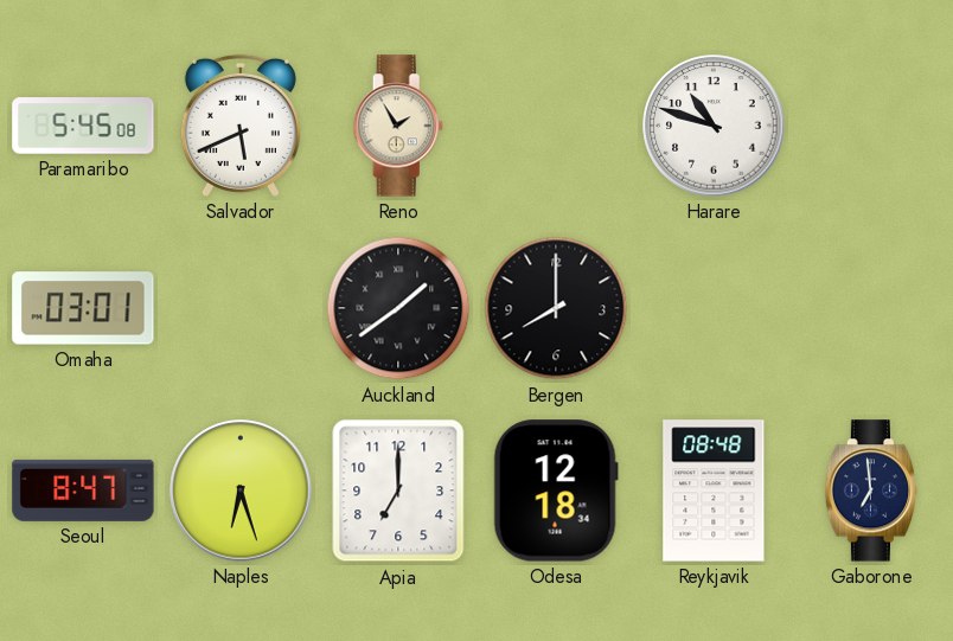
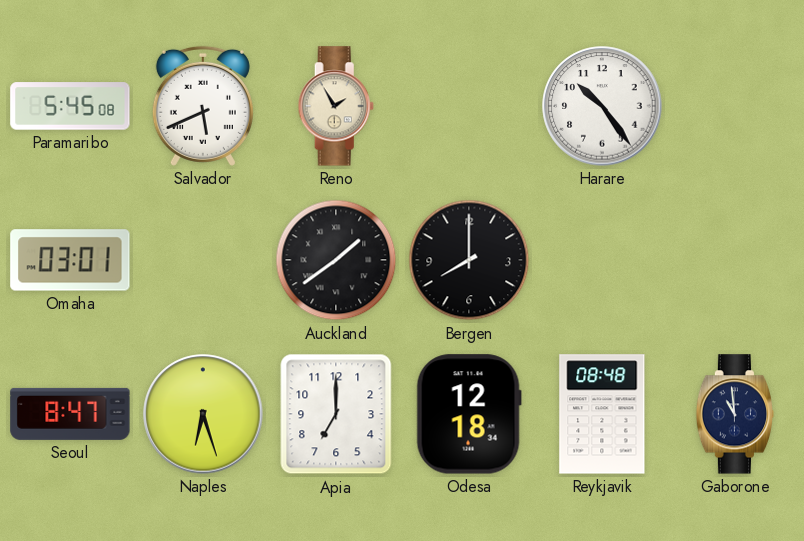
Harare: 10:48 -> 10:24 (602, 106)
Gaborone: 6:59 -> 10:59 (735, 414)
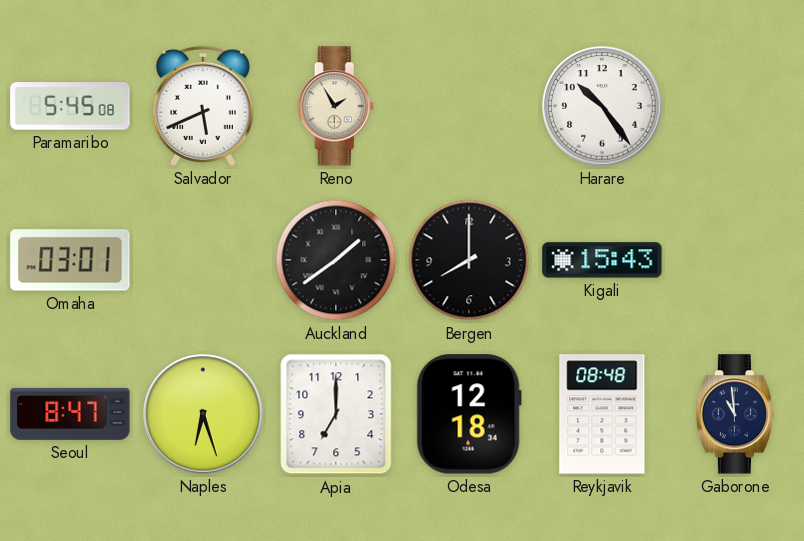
Kigali: none -> 15:43 (602, 260)
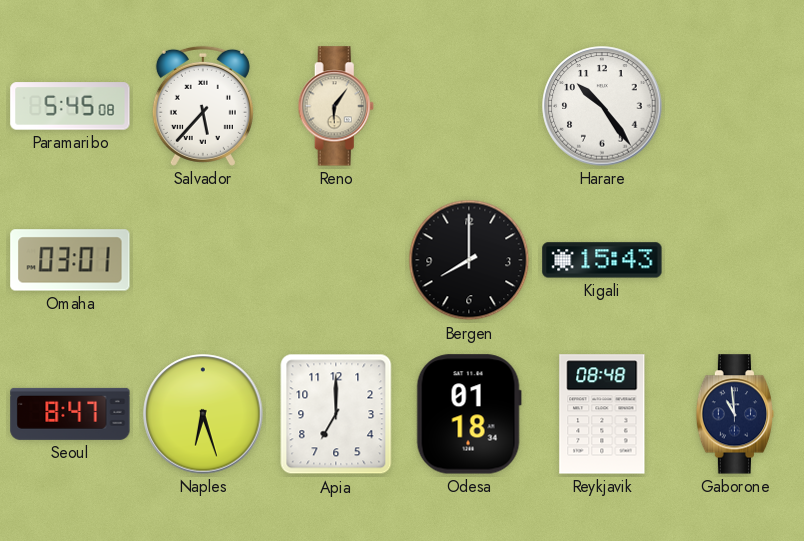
Salvador: 5:41 -> 5:37 (203, 106)
Reno: 1:55 -> 6:06 (336, 106)
Auckland: 1:39 -> none (336, 260)
Odesa: 12:18 -> 01:18 (469, 414)
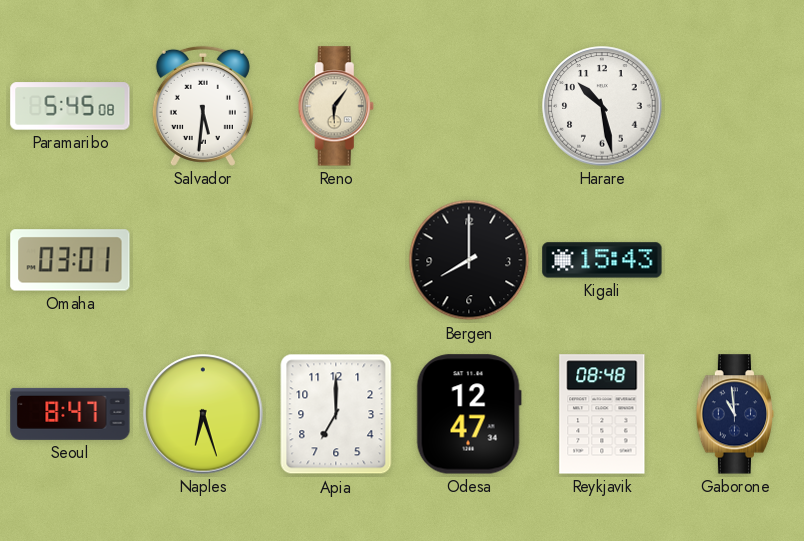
Salvador: 5:37 -> 5:31 (203, 106)
Harare: 10:24 -> 10:28 (602, 106)
Odesa: 01:18 -> 12:47 (469, 414)
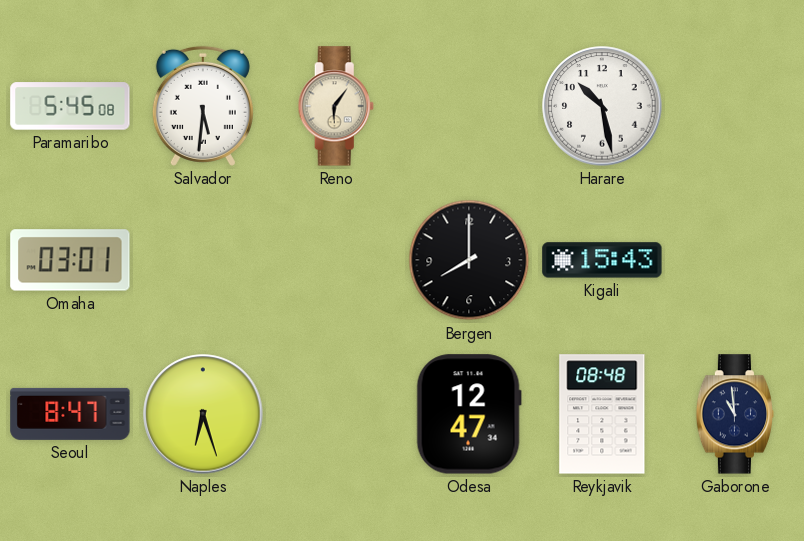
Apia: 7:00 -> none (336, 414)
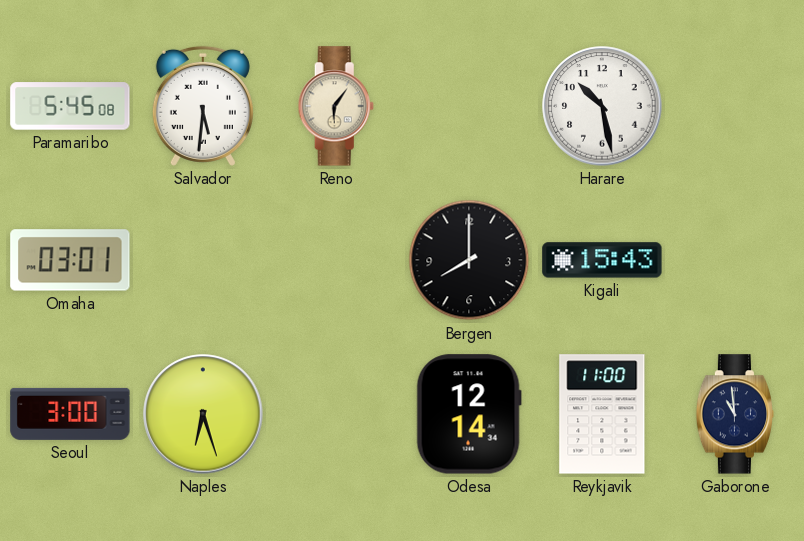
Seoul: 8:47 -> 3:00 (70, 414)
Odesa: 12:47 -> 12:14 (469, 414)
Reykjavik: 08:48 -> 11:00 (602, 414)
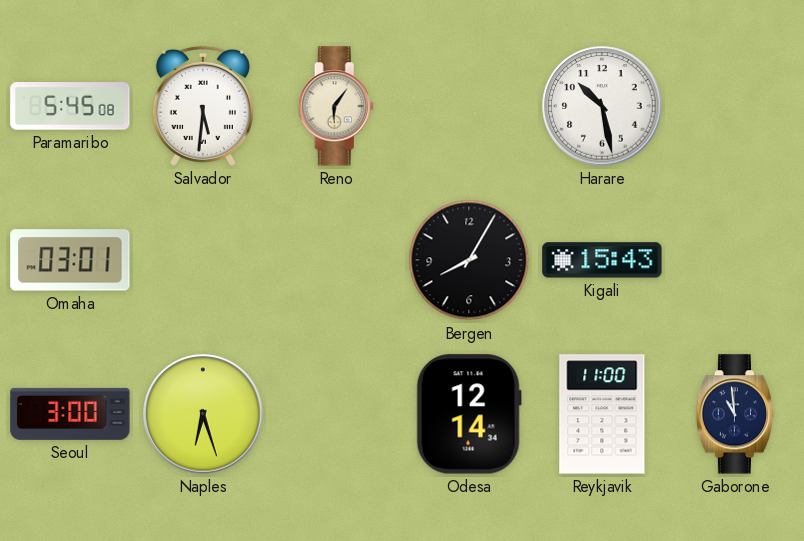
Bergen: 8:00 -> 8:05 (469, 260)
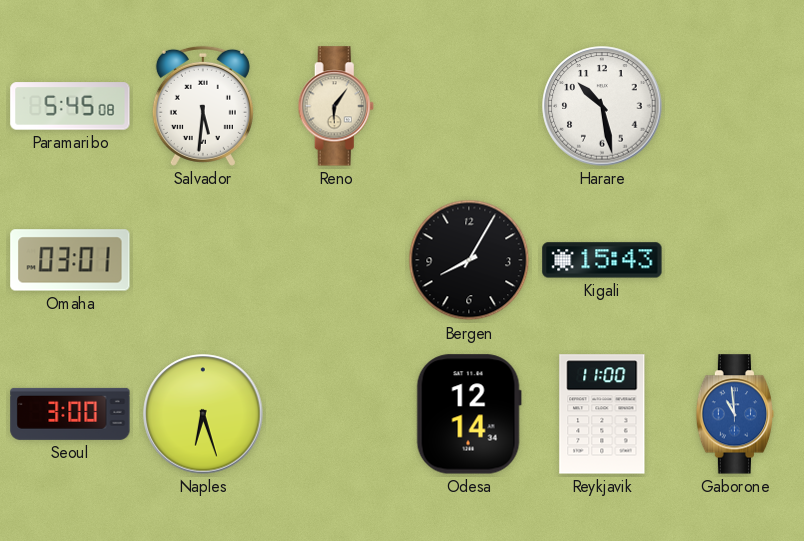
Gaborone dial: navy -> blue (735, 414)
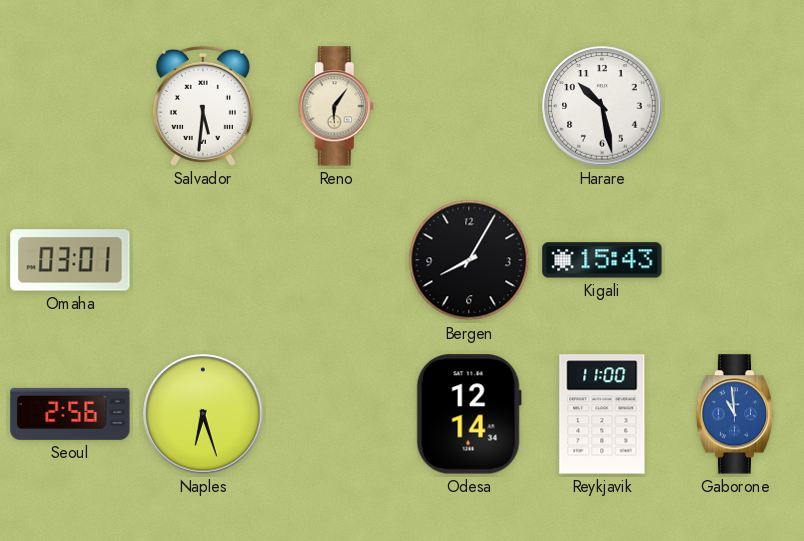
Paramaribo: 5:45 -> none (70, 106)
Seoul: 3:00 -> 2:56 (70, 414)
